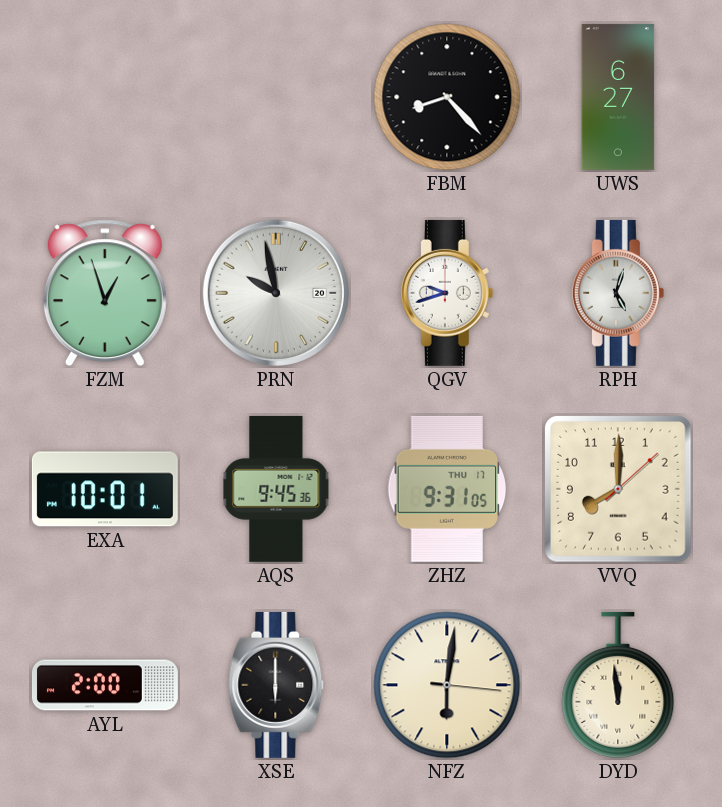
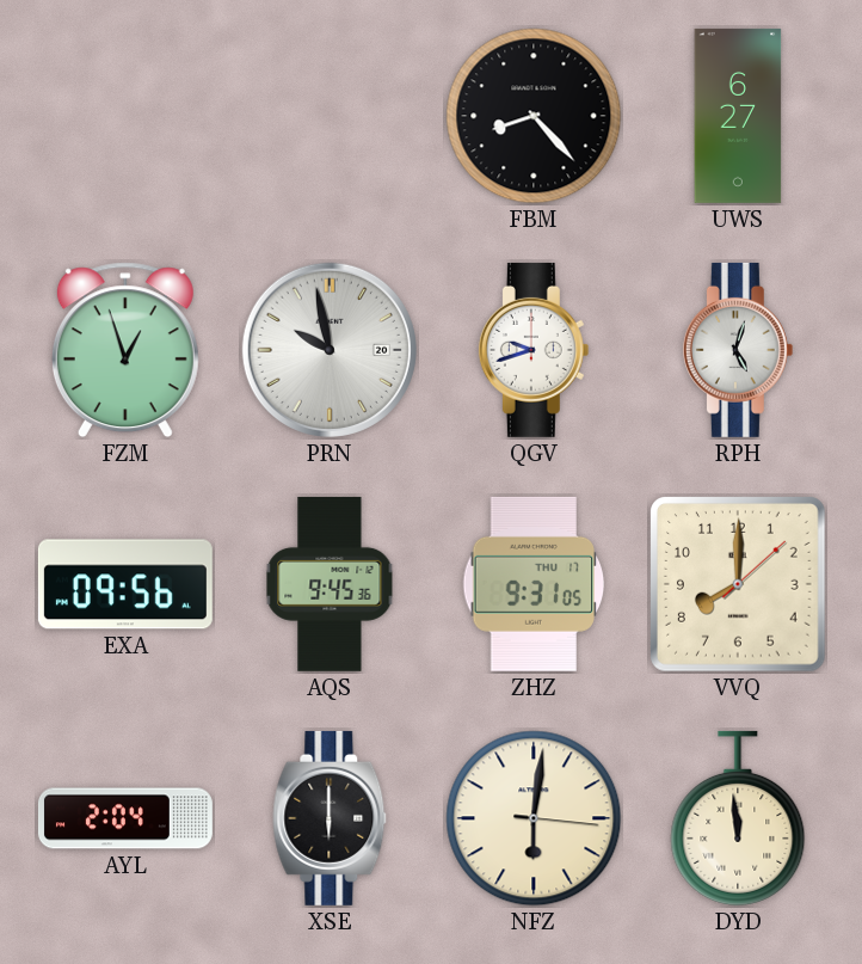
EXA: 10:01 -> 09:56 (125, 584)
AYL: 2:00 -> 2:04 (125, 818)
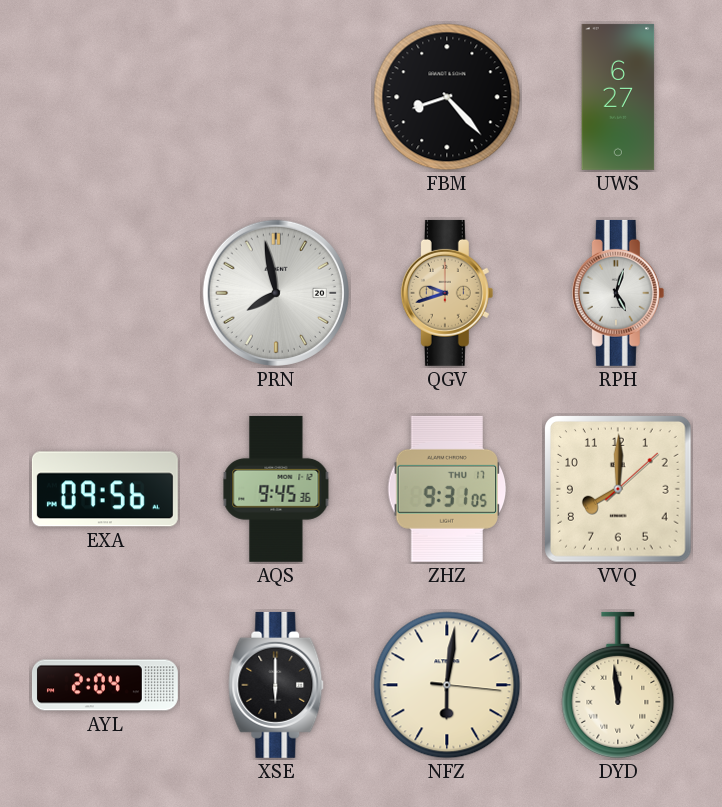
FZM: 12:57 -> none (125, 350)
PRN: 9:58 -> 7:58 (276, 293)
QGV dial: white -> champagne (447, 293)
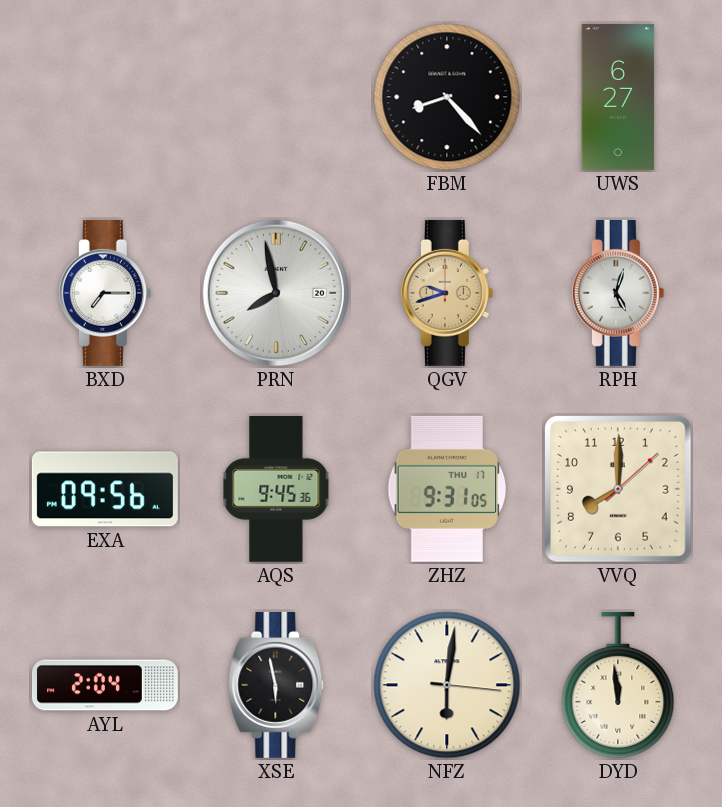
BXD: none -> 7:15 (105, 293)
XSE: 6:00 -> 5:58 (276, 685)
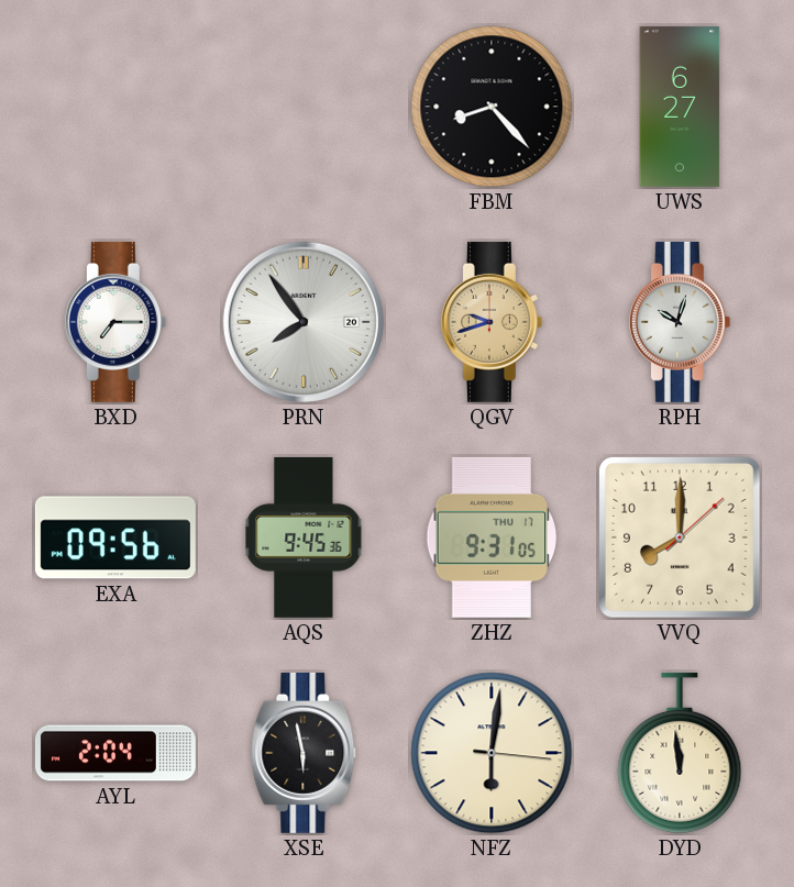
PRN: 7:58 -> 7:54 (304, 322)
RPH: 5:03 -> 10:03 (680, 322)
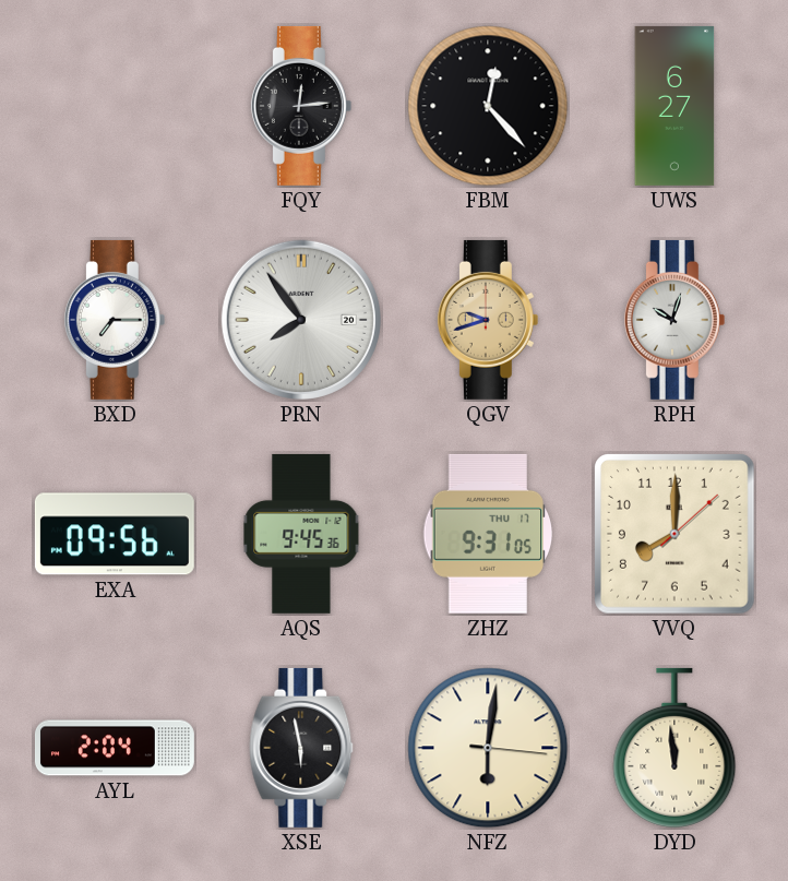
FQY: none -> 12:14 (301, 106)
FBM: 8:23 -> 12:23 (488, 106)
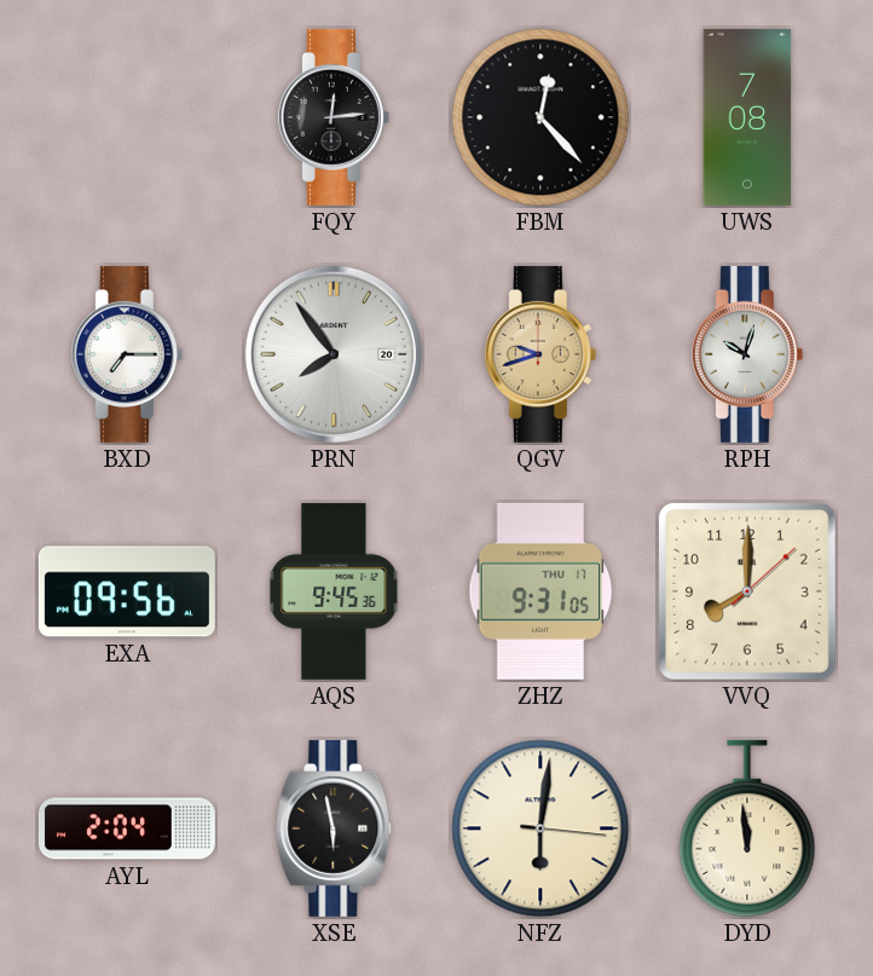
UWS: 6:27 -> 7:08 (747, 117)
